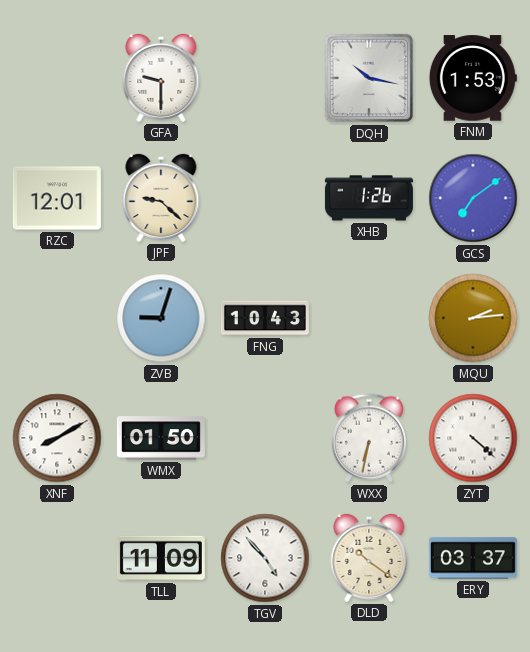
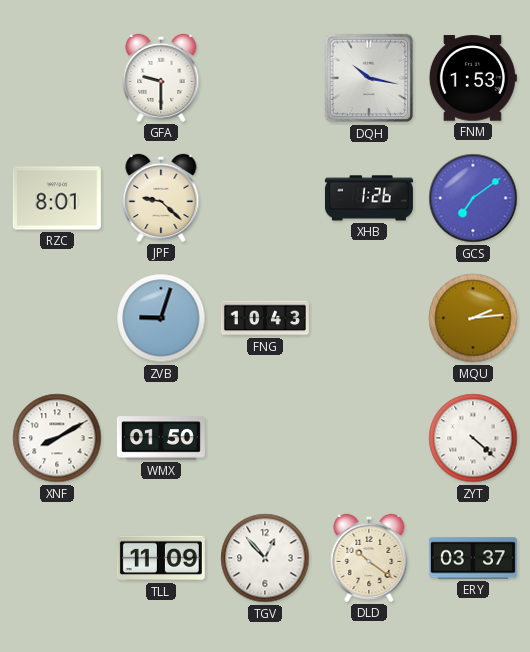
RZC: 12:01 -> 8:01 (57, 198)
WXX: 6:32 -> none (369, 438)
TGV: 4:53 -> 12:53 (265, 558)
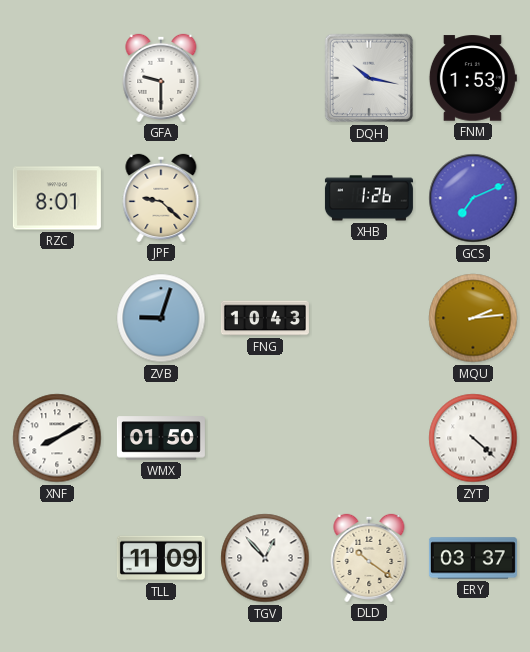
GCS: 7:09 -> 7:11 (473, 198)
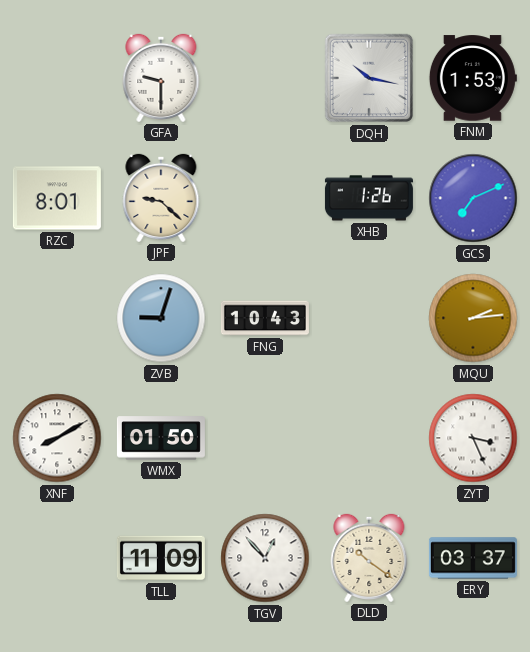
ZYT: 4:22 -> 3:26 (473, 438)
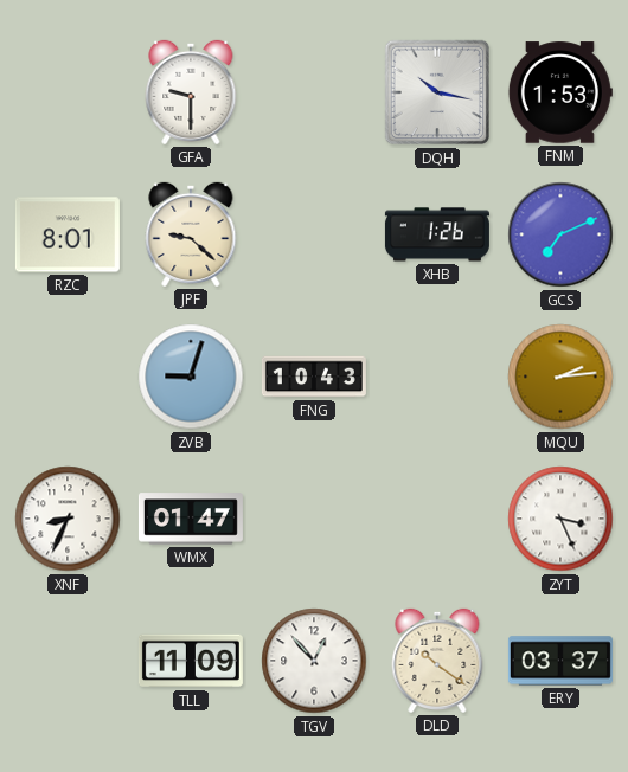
XNF: 8:10 -> 8:34 (68, 519)
WMX: 01:50 -> 01:47 (191, 519)
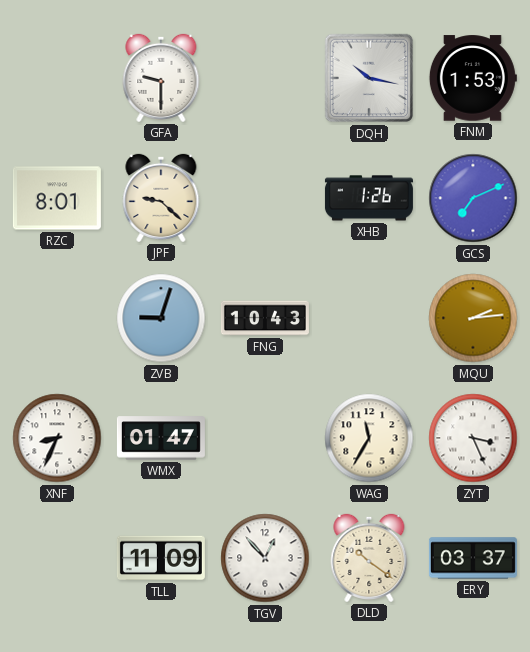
WAG: none -> 11:35 (369, 438)
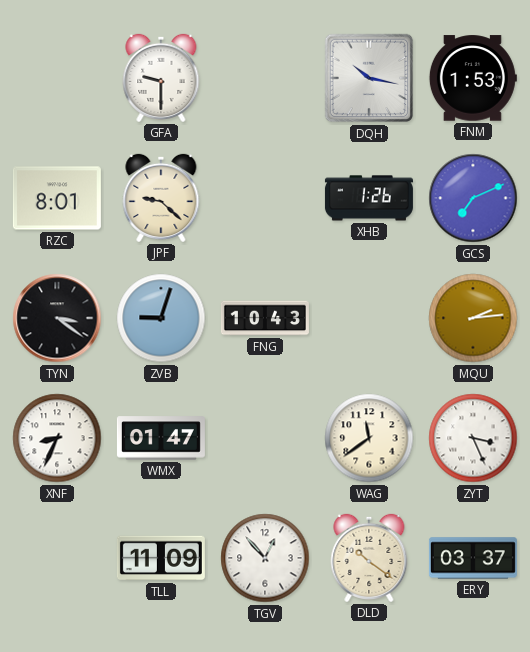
TYN: none -> 3:21 (57, 318)
WAG: 11:35 -> 11:39 (369, 438)
